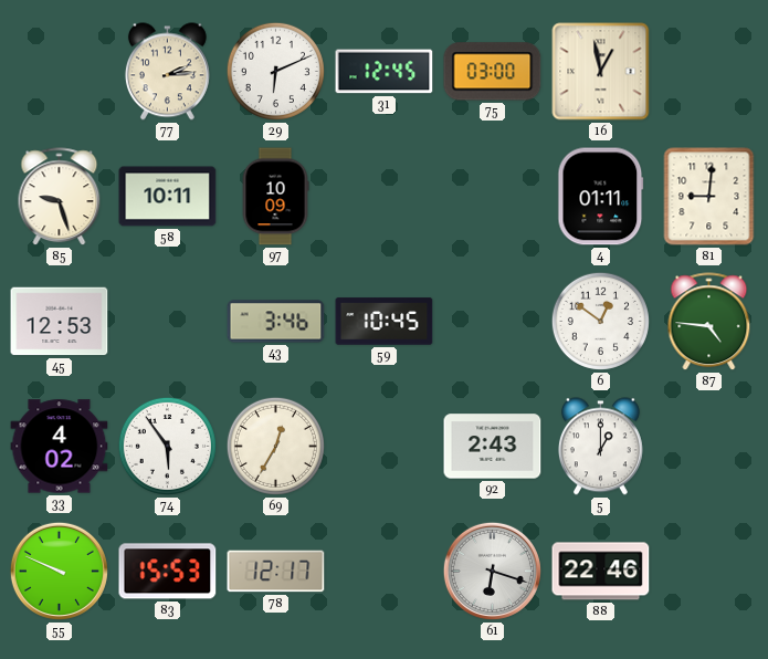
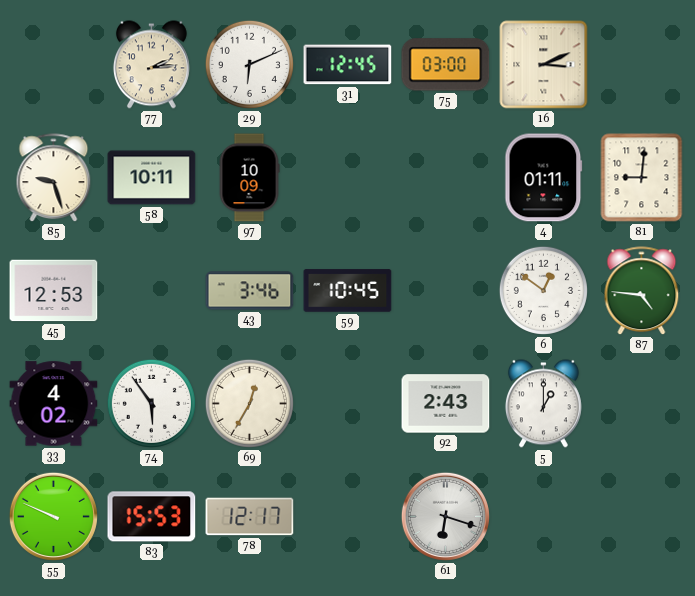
16: 12:58 -> 3:11 (544, 65)
88: 22:46 -> none (601, 572)
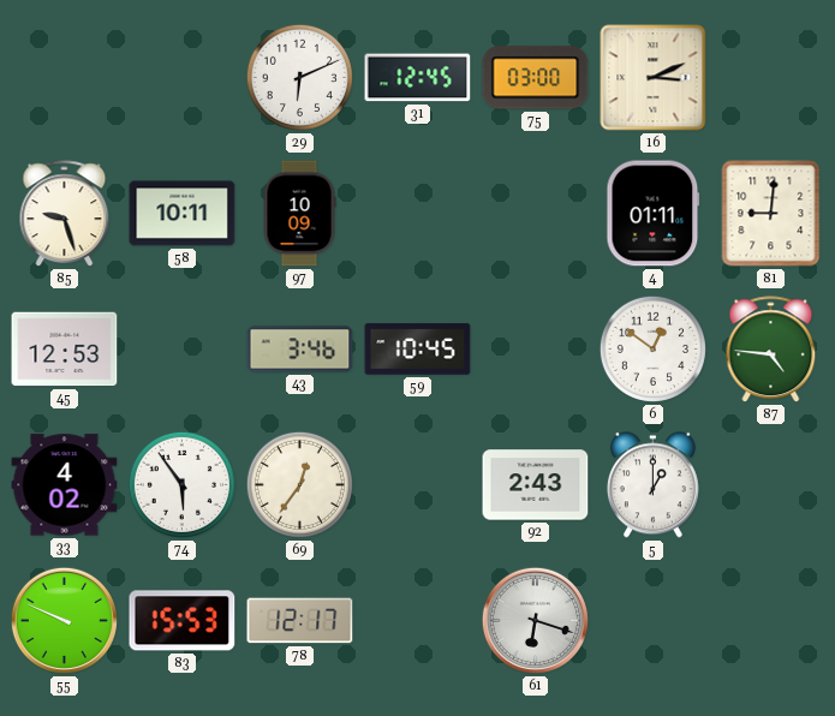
77: 2:14 -> none (151, 65)
69: 12:35 -> 12:36 (299, 484)
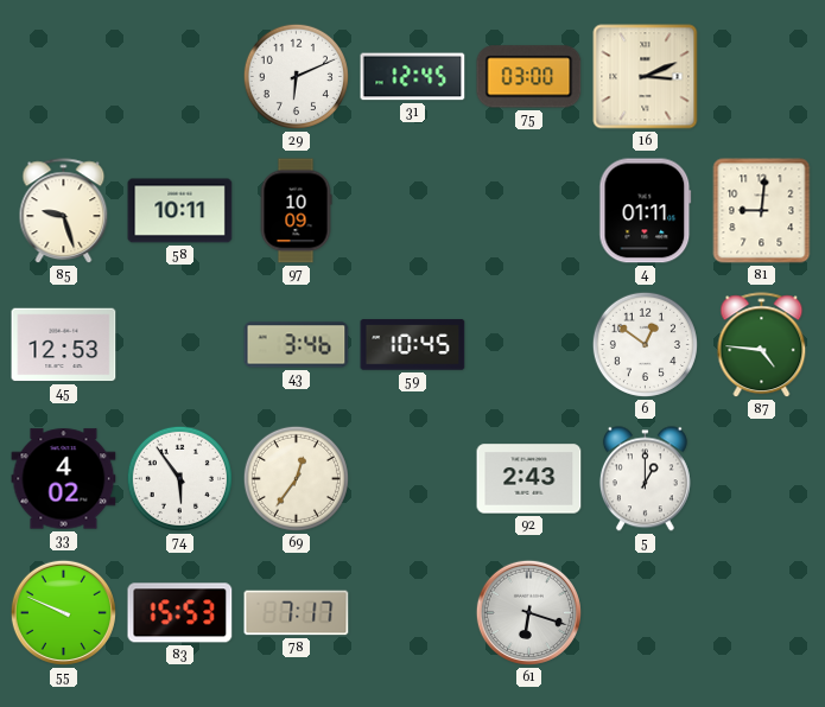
78: 12:17 -> 7:17 (297, 613)
